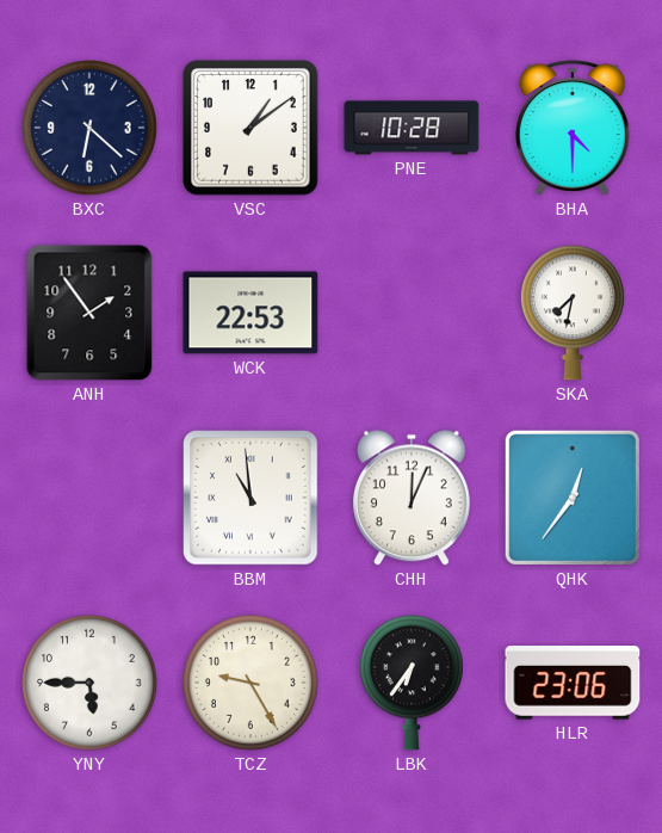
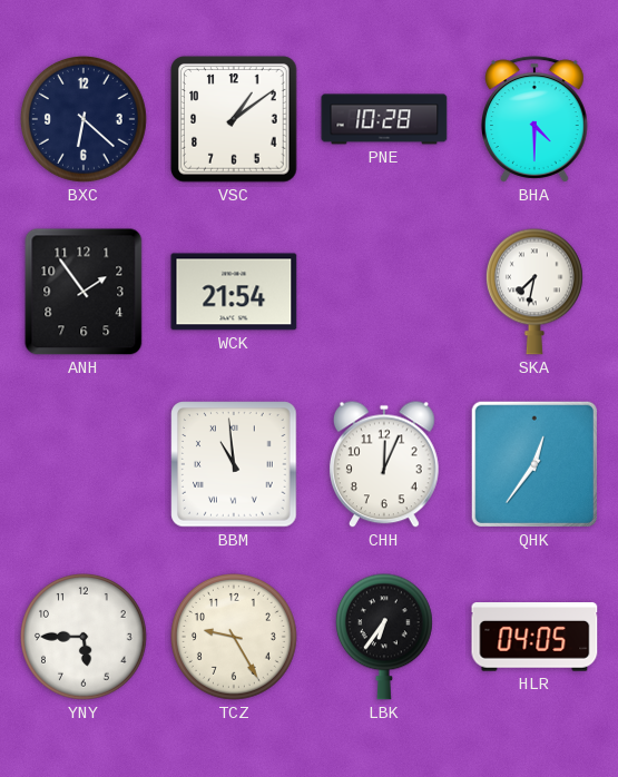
WCK: 22:53 -> 21:54 (234, 292)
HLR: 23:06 -> 04:05 (534, 637)
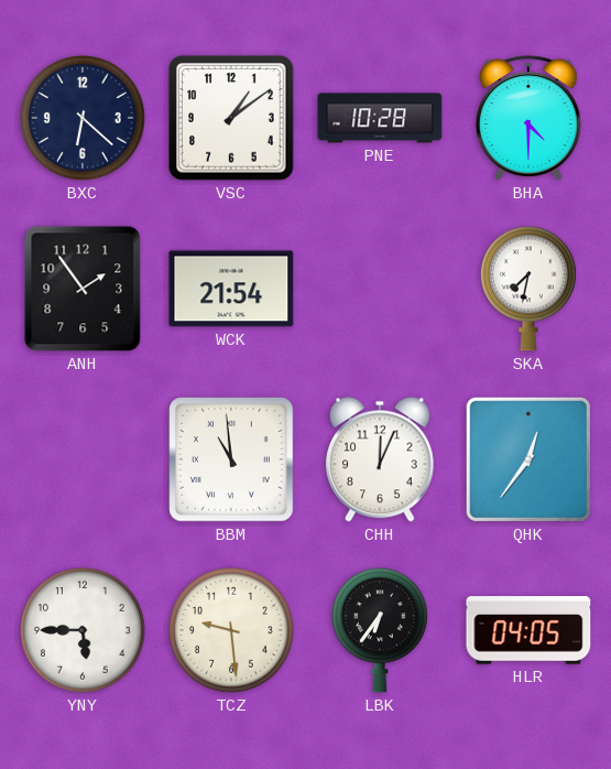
TCZ: 9:25 -> 9:29 (232, 631)
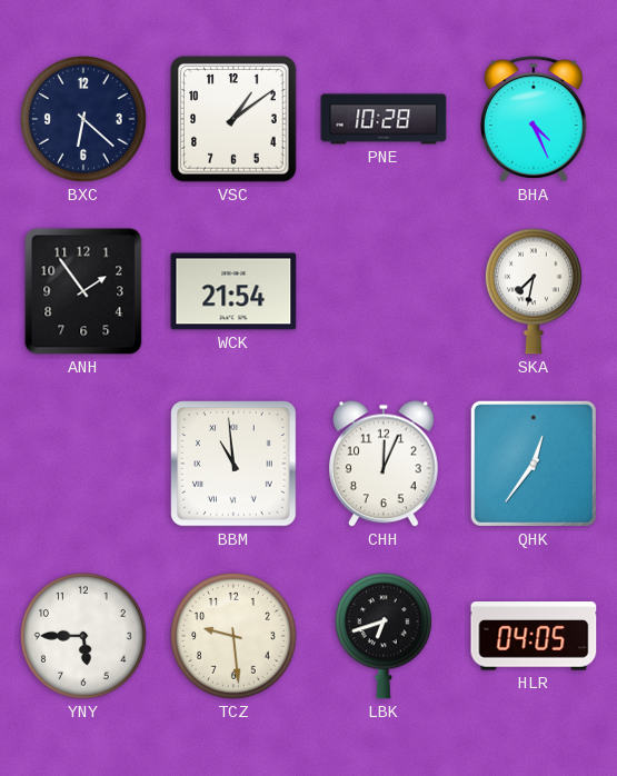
BHA: 4:30 -> 4:26 (535, 119)
LBK: 6:36 -> 6:42 (384, 636)
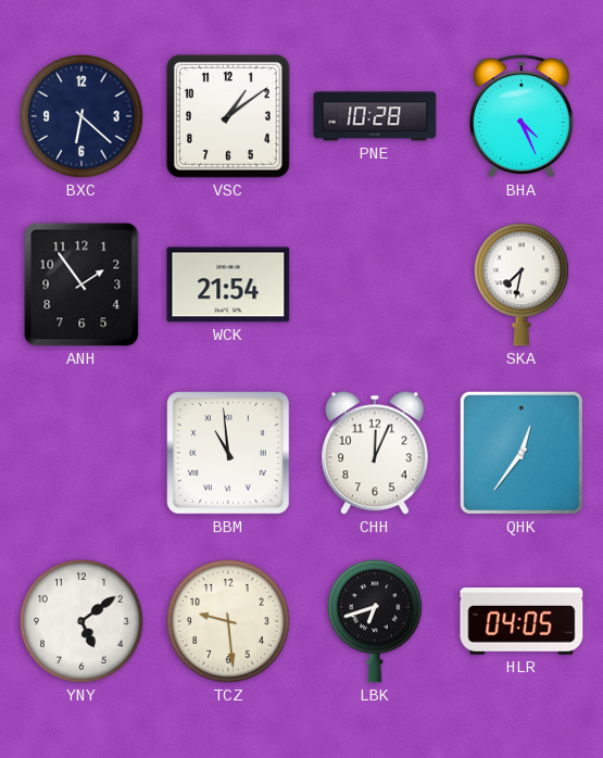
YNY: 5:45 -> 5:09 (83, 622)
